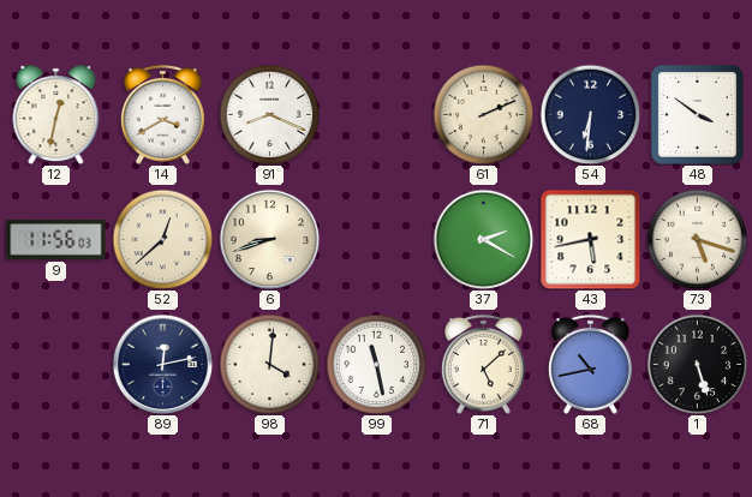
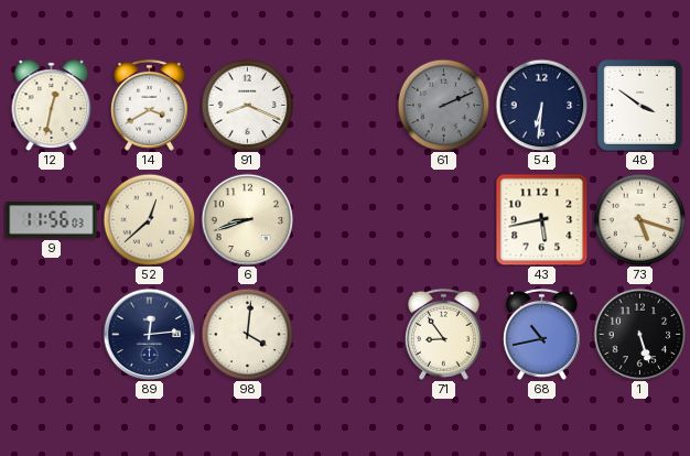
61 dial: cream -> grey (443, 105)
37: 2:20 -> none (483, 239)
89: 12:13 -> 12:14 (149, 334)
99: 11:28 -> none (376, 364)
71: 5:08 -> 8:54 (443, 334)
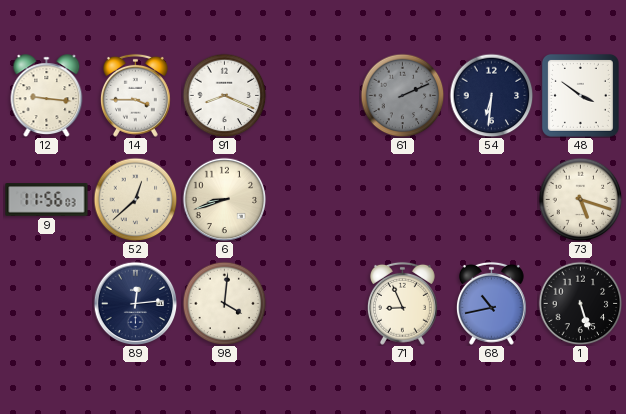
12: 12:32 -> 9:16 (47, 96)
14: 3:40 -> 3:45 (135, 95)
43: 5:43 -> none (541, 219)
71: 8:54 -> 8:56 (402, 303)
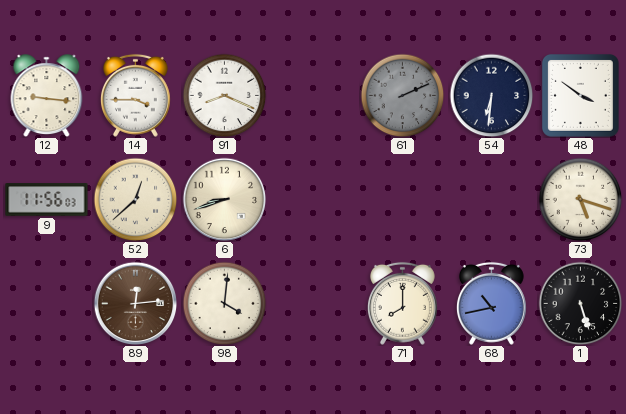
89 dial: navy -> brown (135, 303)
71: 8:56 -> 8:00 (402, 303)
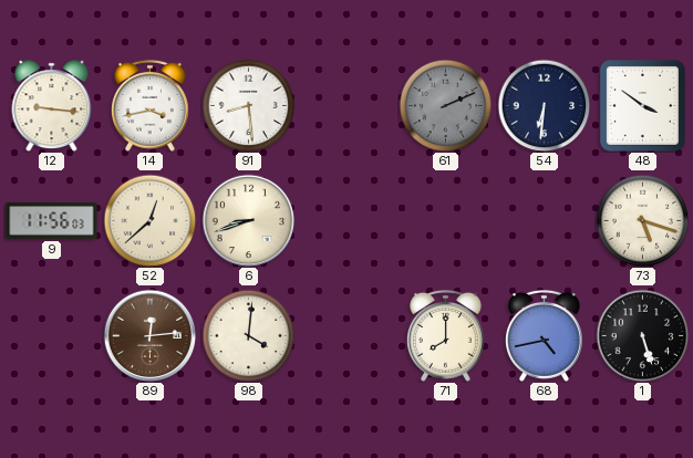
14: 3:45 -> 3:43 (149, 105)
91: 8:19 -> 8:29 (248, 105)
68: 10:43 -> 4:43 (544, 335)
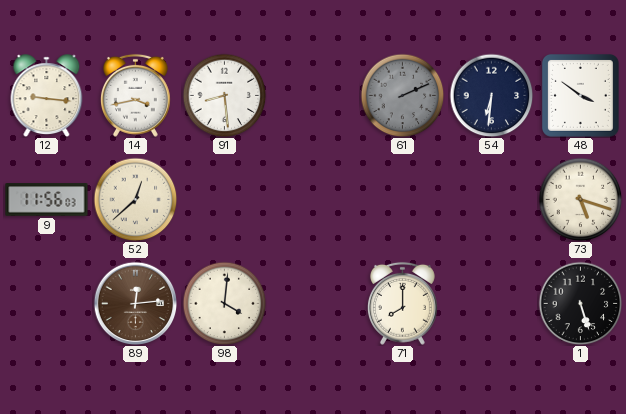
6: 8:42 -> none (248, 220)
68: 4:43 -> none (544, 335)
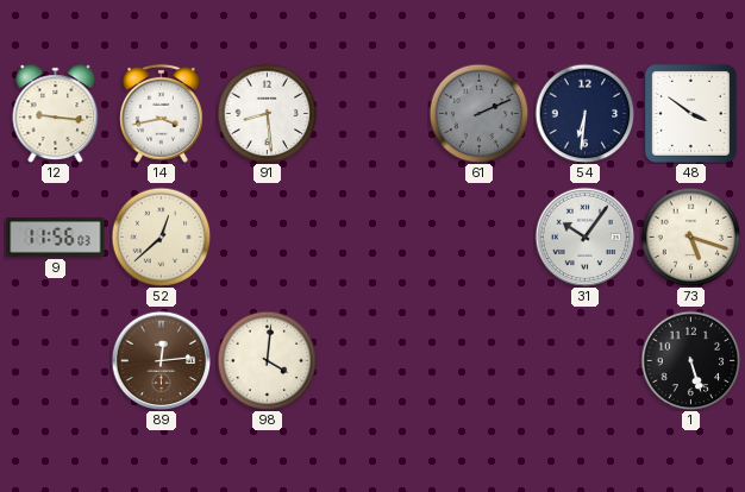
31: none -> 10:06 (584, 236)
71: 8:00 -> none (402, 303)
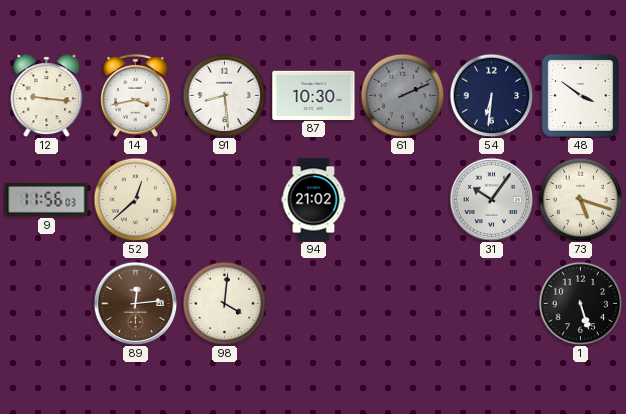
87: none -> 10:30 (314, 95)
94: none -> 21:02 (314, 200)
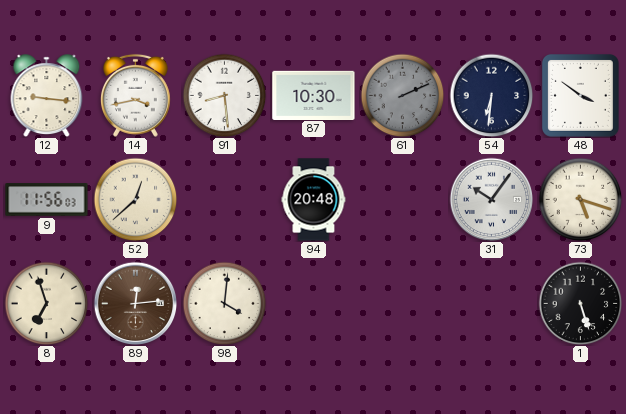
94: 21:02 -> 20:48 (314, 200)
8: none -> 6:57 (46, 303)
